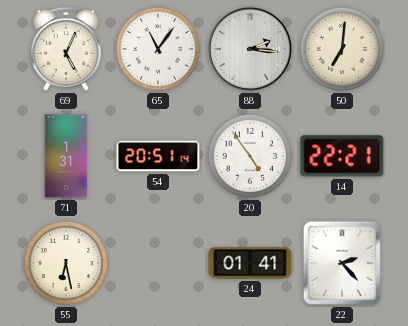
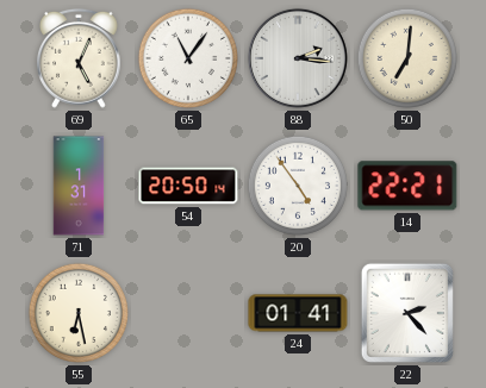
54: 20:51 -> 20:50 (188, 186)
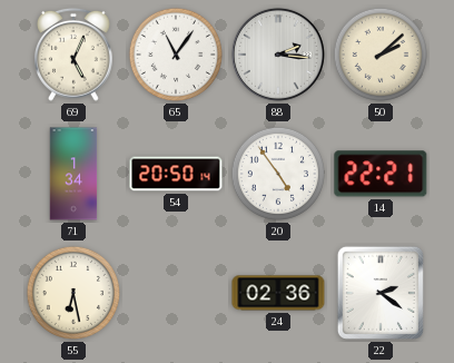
50: 7:01 -> 2:08 (381, 55)
71: 1:31 -> 1:34 (73, 174)
24: 01:41 -> 02:36 (278, 293)
22: 2:23 -> 2:21 (381, 293)
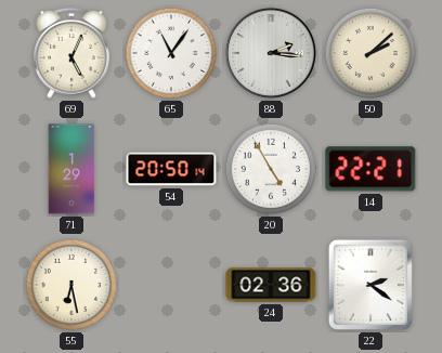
71: 1:34 -> 1:29 (71, 169)
20: 4:54 -> 4:55 (271, 169)
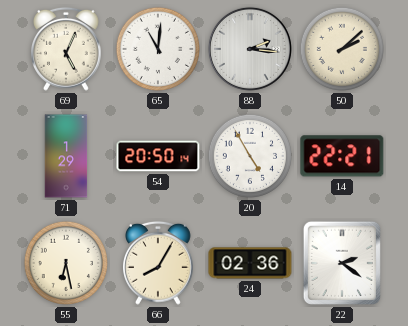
65: 11:06 -> 11:01 (158, 49)
66: none -> 8:05 (159, 263)
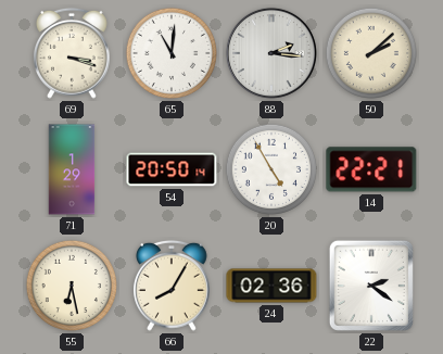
69: 5:04 -> 3:18 (73, 53)
